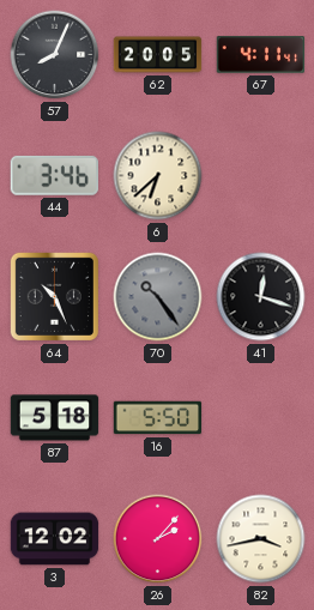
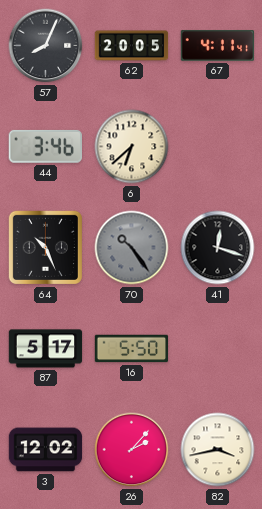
87: 5:18 -> 5:17 (46, 349)
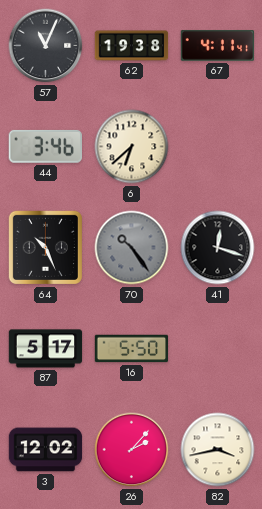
57: 8:04 -> 11:04 (46, 46)
62: 20:05 -> 19:38 (132, 46)
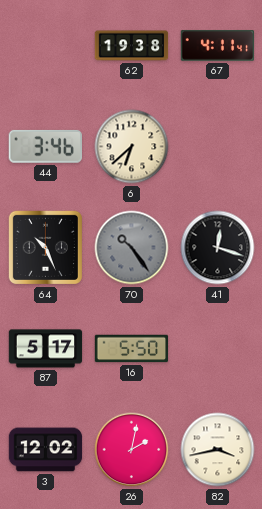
57: 11:04 -> none (46, 46)
26: 2:07 -> 2:02 (132, 450)
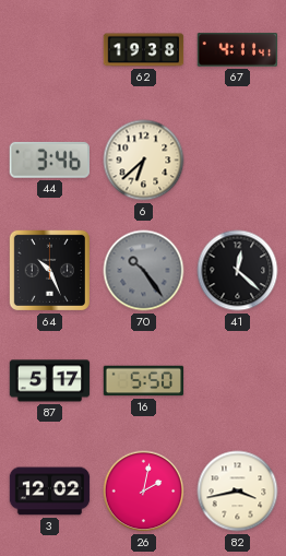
41: 12:18 -> 12:22 (238, 271)
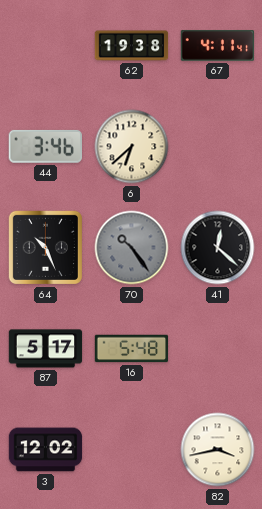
16: 5:50 -> 5:48 (132, 349)
26: 2:02 -> none (144, 492)
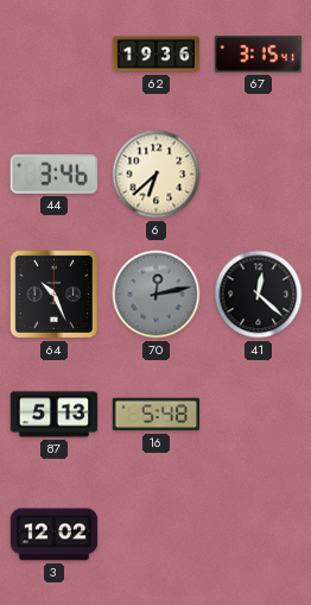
62: 19:38 -> 19:36 (157, 55)
67: 4:11 -> 3:15 (259, 55)
70: 10:24 -> 12:13 (157, 295)
87: 5:17 -> 5:13 (55, 415)
82: 3:43 -> none (218, 450)
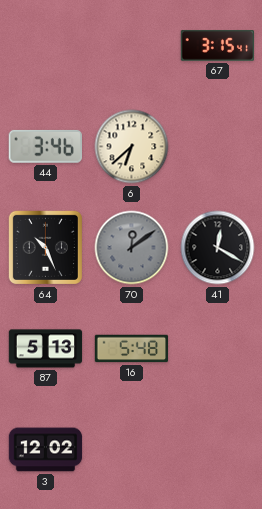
62: 19:36 -> none (157, 55)
70: 12:13 -> 12:09 (132, 248)
41: 12:22 -> 12:20 (218, 248)
